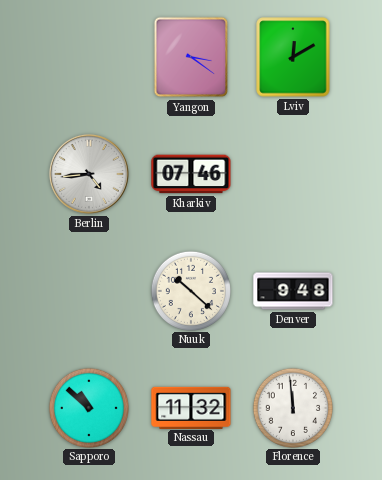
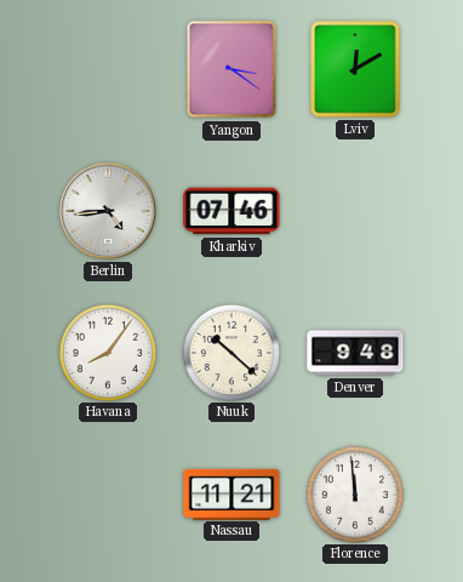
Havana: none -> 8:06 (107, 352)
Sapporo: 10:52 -> none (88, 407)
Nassau: 11:32 -> 11:21 (232, 493)
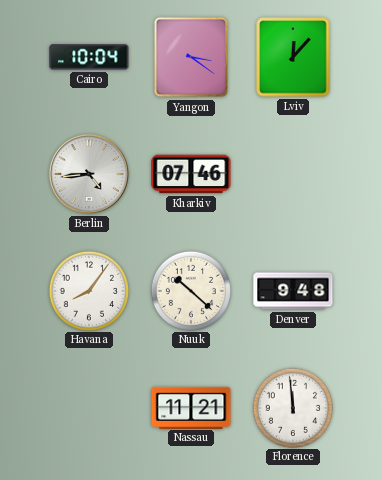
Cairo: none -> 10:04 (89, 57)
Lviv: 12:10 -> 12:07 (293, 57)
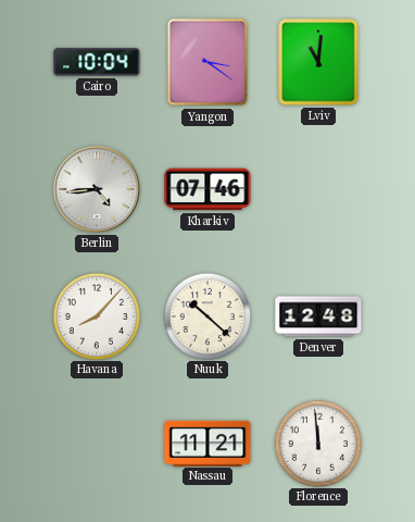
Lviv: 12:07 -> 11:01 (318, 62)
Havana: 8:06 -> 8:07 (96, 315)
Denver: 9:48 -> 12:48 (318, 316)
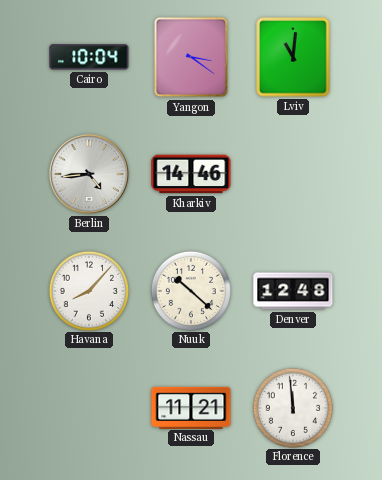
Kharkiv: 07:46 -> 14:46 (191, 174)
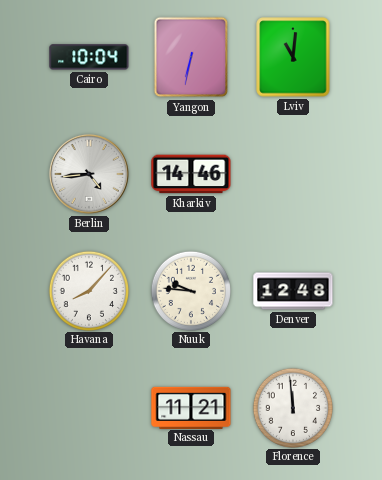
Yangon: 3:21 -> 6:32 (191, 57)
Nuuk: 10:22 -> 9:46 (190, 290)
